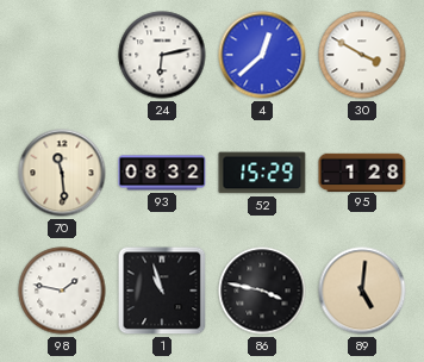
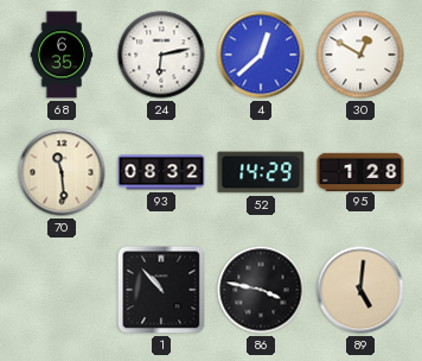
68: none -> 6:35 (62, 55)
30: 3:50 -> 12:50 (360, 55)
52: 15:29 -> 14:29 (261, 172)
98: 1:47 -> none (62, 291)
1: 10:57 -> 10:53 (161, 290)
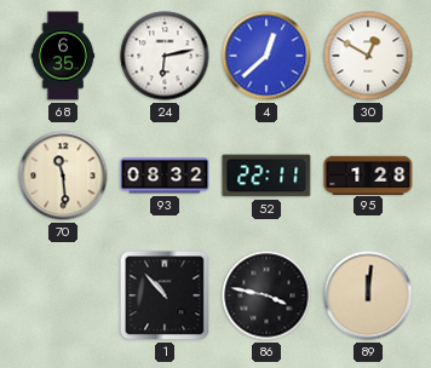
52: 14:29 -> 22:11 (266, 176)
89: 5:01 -> 12:01 (368, 295)
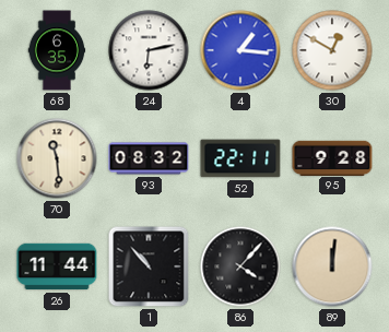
4: 12:38 -> 1:16 (240, 50)
95: 1:28 -> 9:28 (332, 157)
26: none -> 11:44 (57, 266)
86: 3:47 -> 4:07 (240, 266)
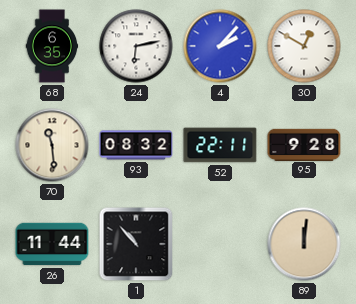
4: 1:16 -> 2:07 (220, 46)
86: 4:07 -> none (240, 266)
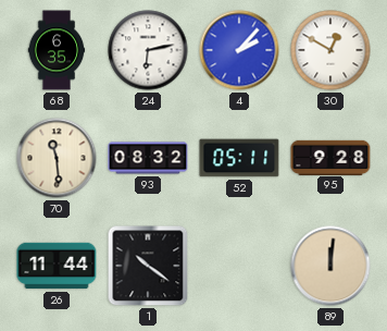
52: 22:11 -> 05:11 (239, 158)
1: 10:53 -> 10:21 (148, 266)
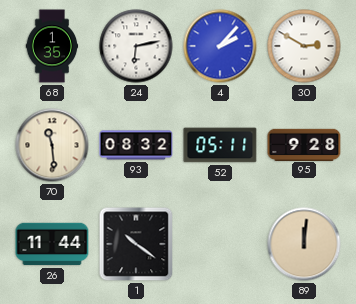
68: 6:35 -> 1:35 (52, 46)
30: 12:50 -> 2:50 (304, 46)
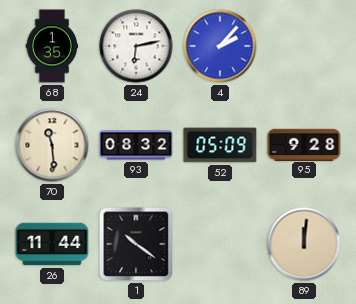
30: 2:50 -> none (304, 46)
52: 05:11 -> 05:09 (220, 145)
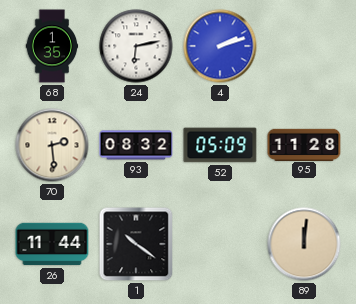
4: 2:07 -> 2:12 (220, 46)
70: 11:29 -> 2:29 (52, 145)
95: 9:28 -> 11:28 (304, 144)
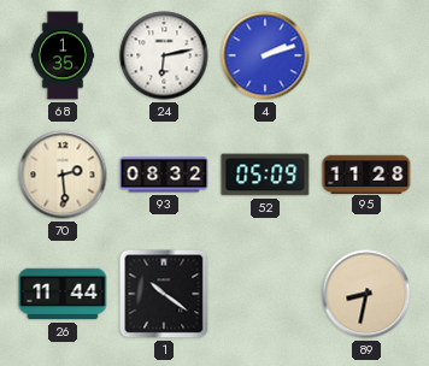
89: 12:01 -> 8:32 (366, 294)
